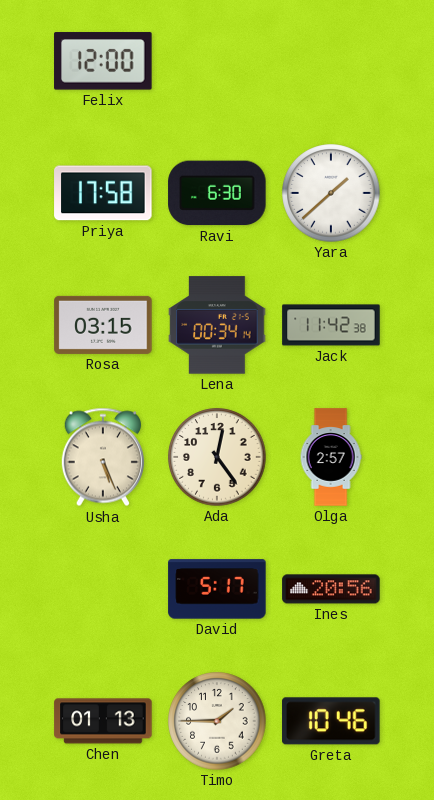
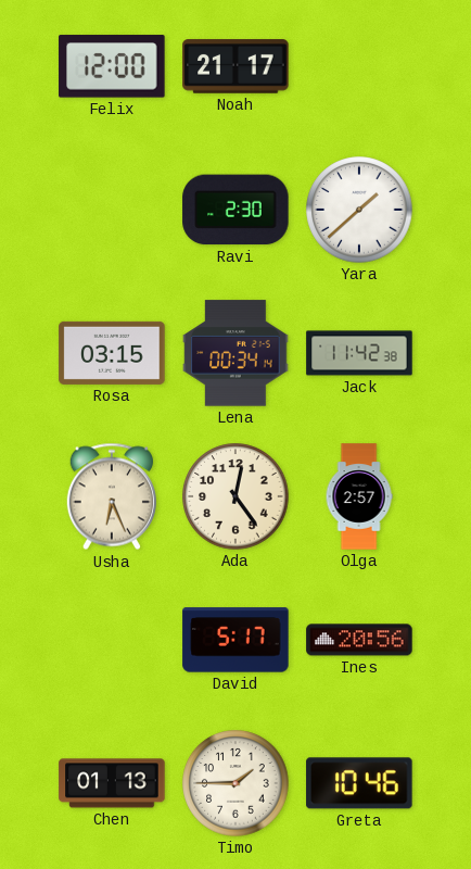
Noah: none -> 21:17 (235, 66)
Priya: 17:58 -> none (103, 193)
Ravi: 6:30 -> 2:30 (235, 210)
Usha: 5:26 -> 6:26 (112, 496)
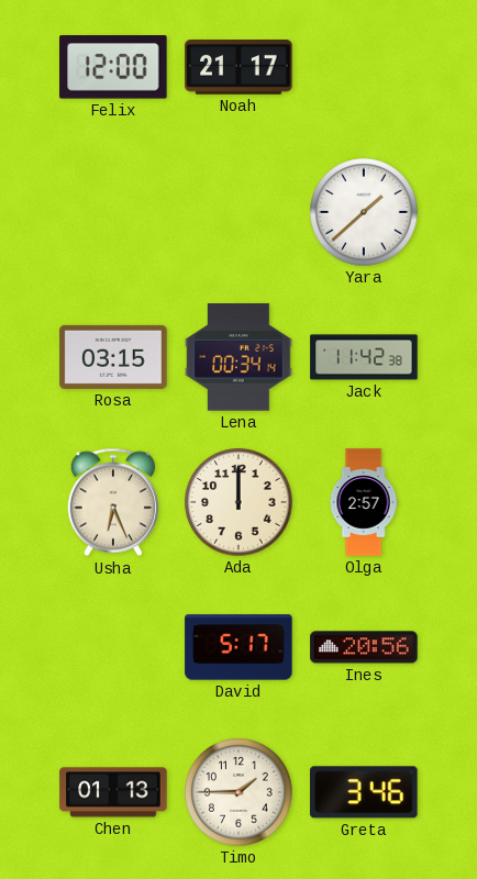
Ravi: 2:30 -> none (235, 210)
Ada: 12:24 -> 12:00 (239, 502)
Greta: 10:46 -> 3:46 (364, 792)
